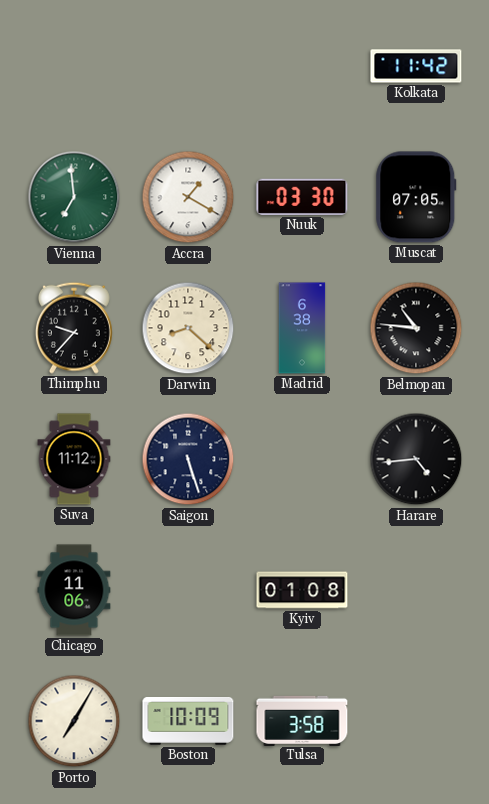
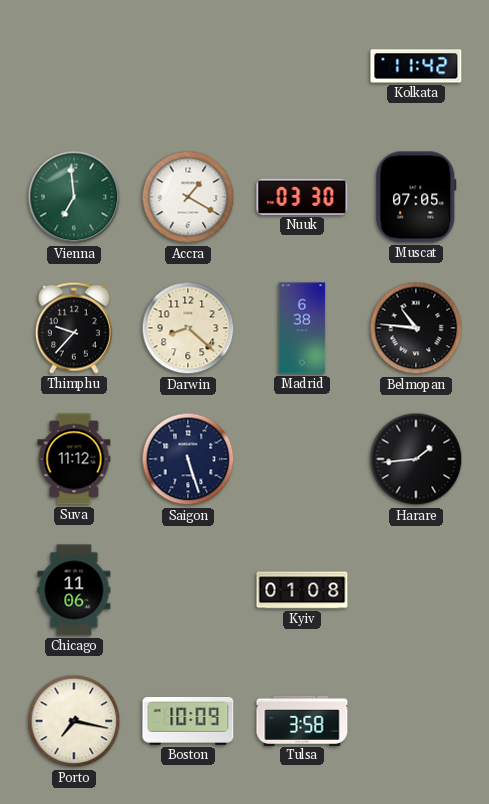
Harare: 4:44 -> 1:44 (416, 459)
Porto: 7:05 -> 7:17 (74, 721)
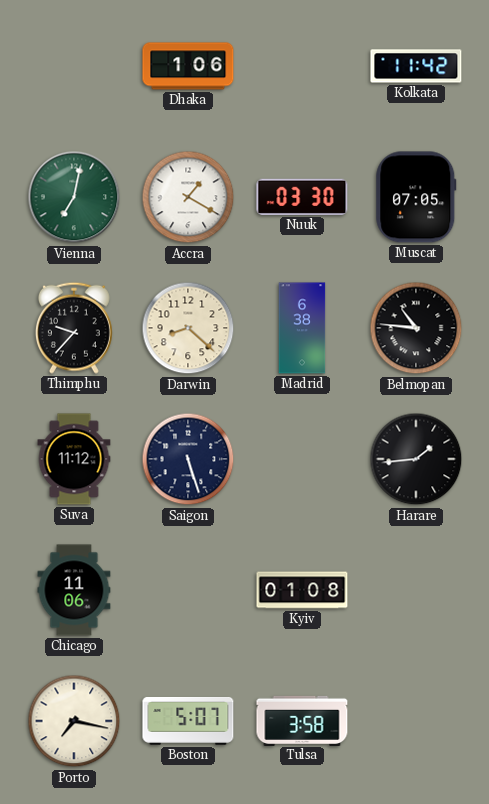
Dhaka: none -> 1:06 (188, 66)
Vienna: 6:59 -> 7:02 (74, 197)
Boston: 10:09 -> 5:07 (188, 721)
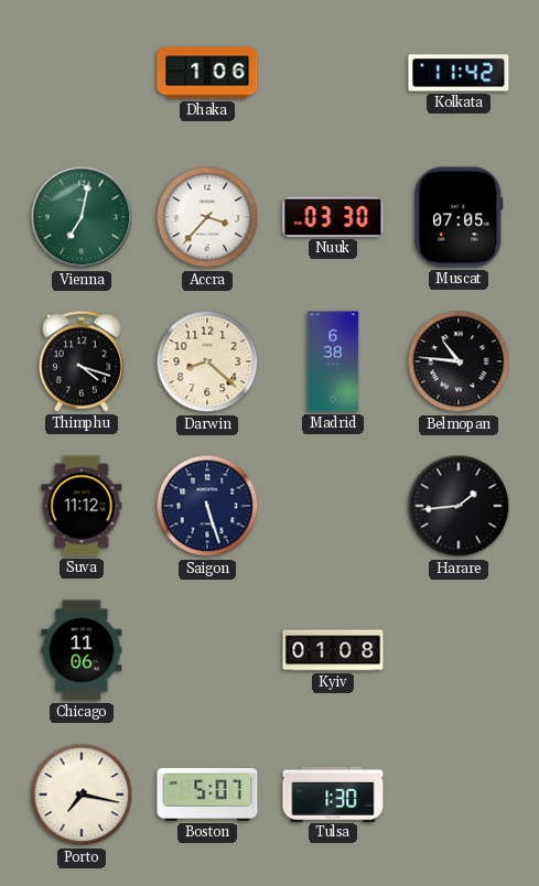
Accra: 1:20 -> 3:37 (207, 217)
Thimphu: 9:37 -> 4:18 (82, 361)
Tulsa: 3:58 -> 1:30 (333, 793)
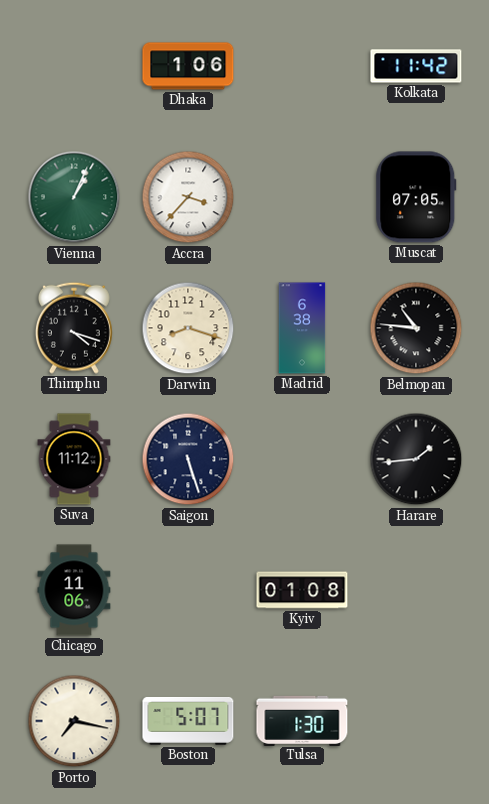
Vienna: 7:02 -> 1:04 (74, 197)
Nuuk: 03:30 -> none (333, 217)
Darwin: 8:22 -> 8:18 (188, 328)
